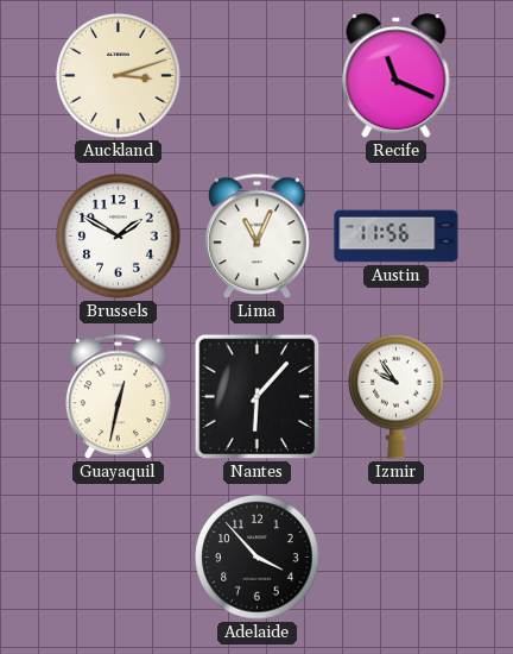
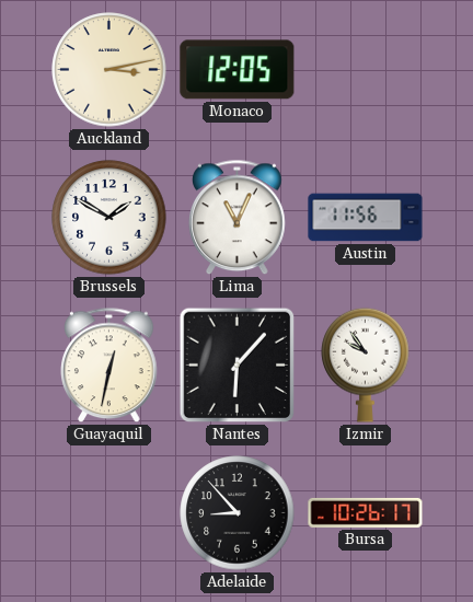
Auckland: 3:12 -> 3:13 (109, 70)
Monaco: none -> 12:05 (238, 70)
Recife: 11:19 -> none (397, 76)
Adelaide: 3:53 -> 8:53 (238, 513)
Bursa: none -> 10:26 (366, 512)
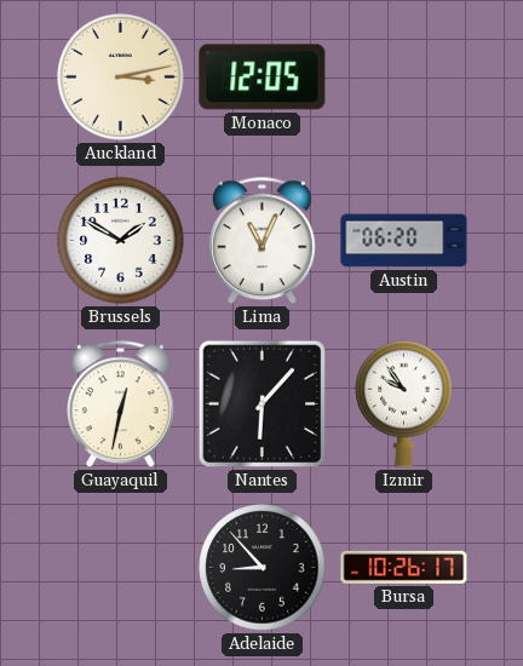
Austin: 11:56 -> 06:20 (404, 241)
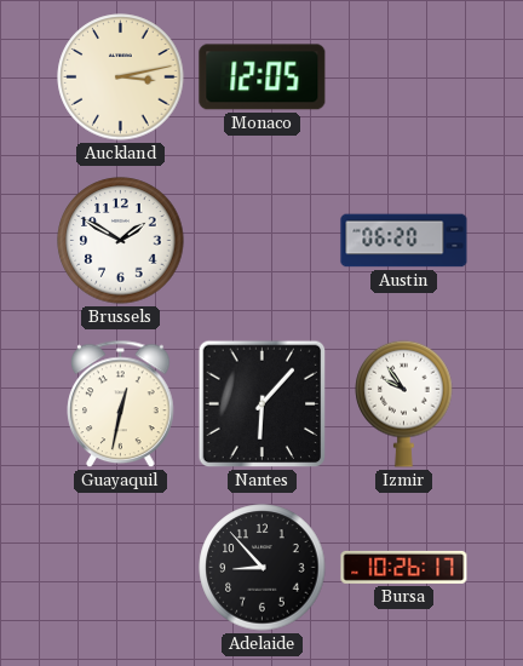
Lima: 11:04 -> none (263, 241)
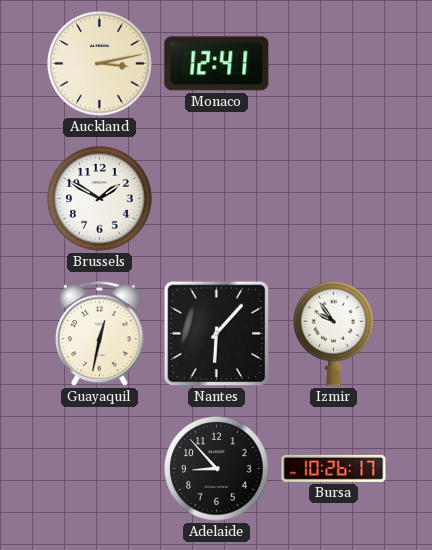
Monaco: 12:05 -> 12:41 (217, 64)
Austin: 06:20 -> none (404, 241)
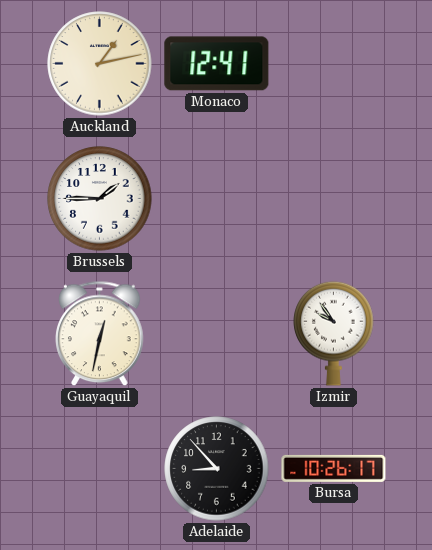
Auckland: 3:13 -> 1:13 (100, 64)
Brussels: 1:50 -> 1:45 (100, 199)
Nantes: 6:07 -> none (217, 334)
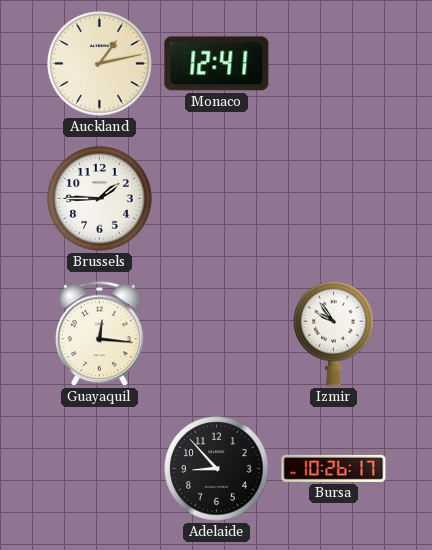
Guayaquil: 12:32 -> 12:16 (100, 334)
